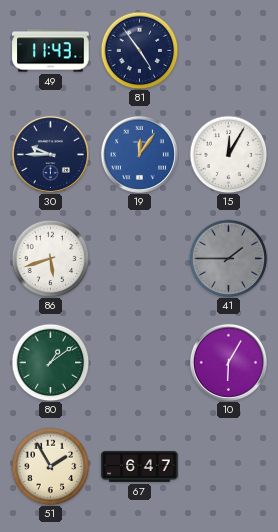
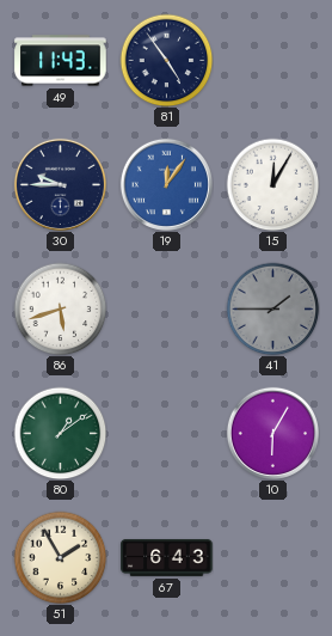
67: 6:47 -> 6:43 (167, 557)
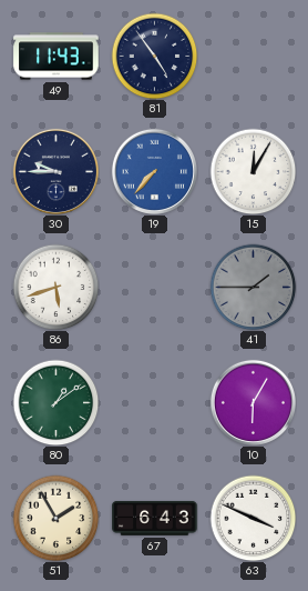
19: 12:06 -> 7:37 (154, 171)
63: none -> 3:49 (253, 518)
